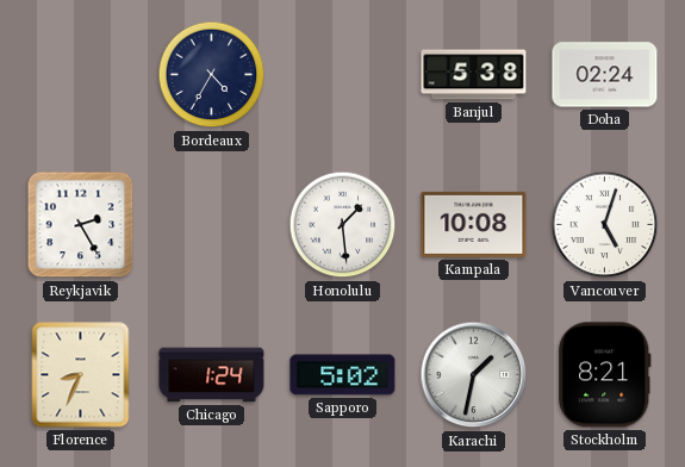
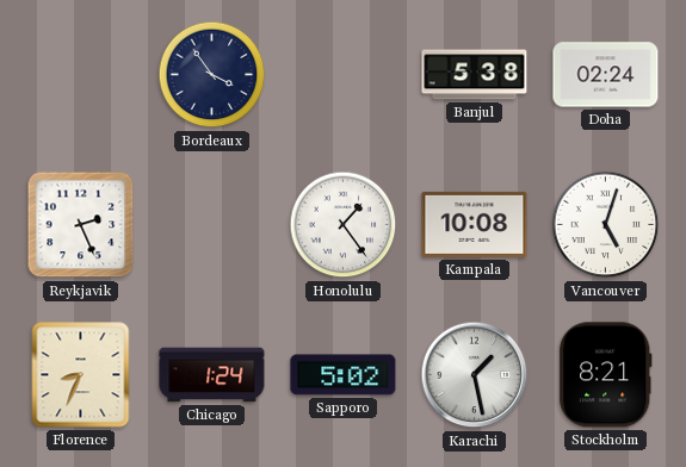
Bordeaux: 4:35 -> 3:54 (212, 75)
Reykjavik: 2:25 -> 2:26 (81, 225)
Honolulu: 1:29 -> 1:24 (344, 225)
Karachi: 1:32 -> 1:28 (475, 375)
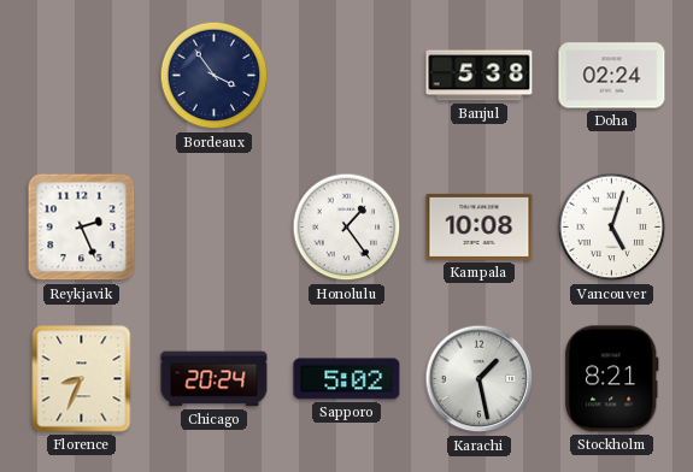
Chicago: 1:24 -> 20:24 (215, 379)
